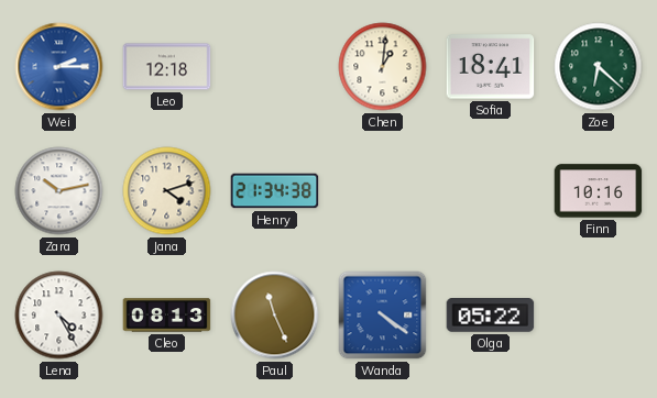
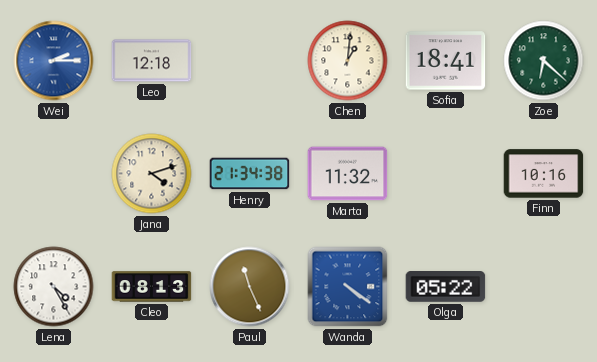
Zara: 10:13 -> none (59, 191)
Marta: none -> 11:32 (348, 174)
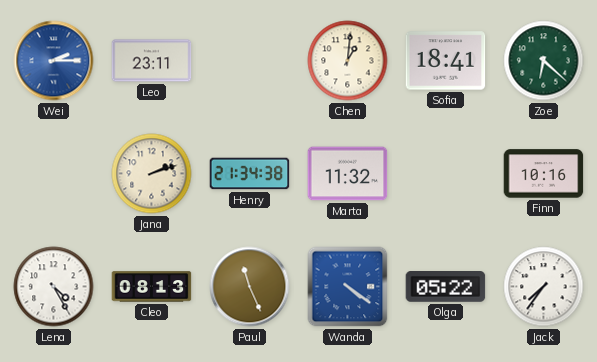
Leo: 12:18 -> 23:11 (152, 61)
Jana: 4:12 -> 2:12 (152, 174)
Jack: none -> 7:36 (544, 287)
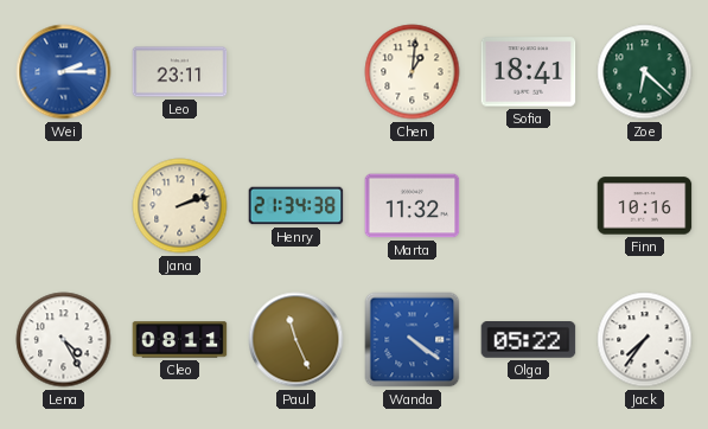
Cleo: 08:13 -> 08:11 (180, 340)
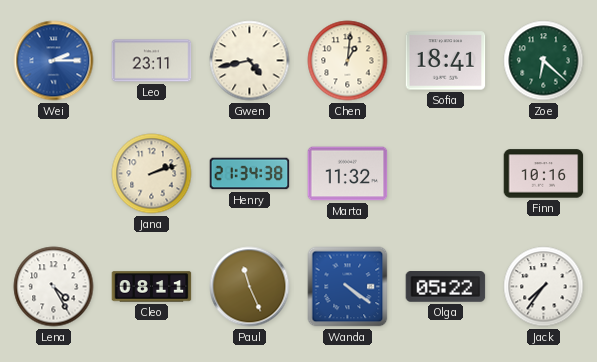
Gwen: none -> 4:43 (250, 61)
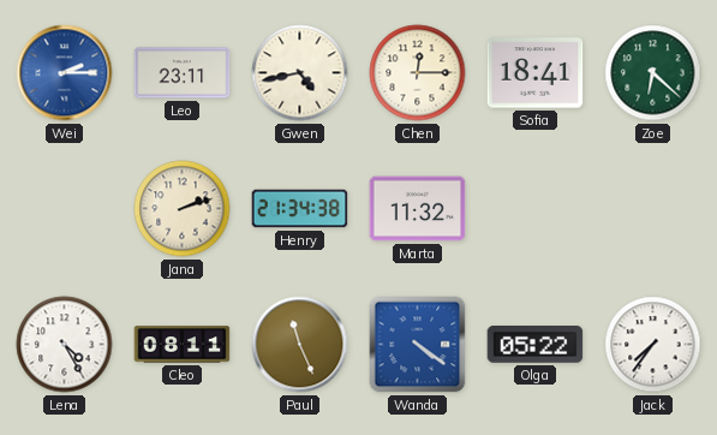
Chen: 1:01 -> 12:15 (418, 73)
Finn: 10:16 -> none (544, 174)
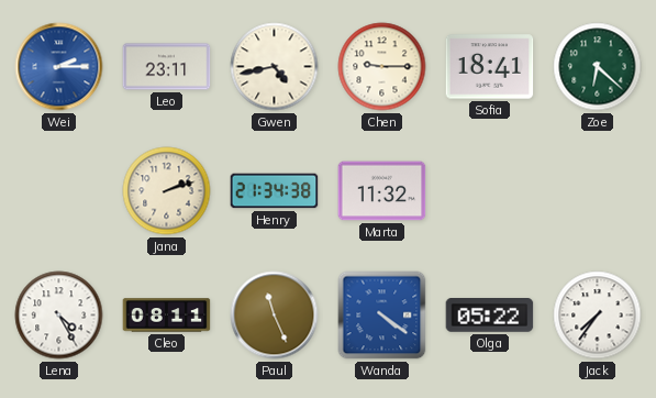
Chen: 12:15 -> 9:15 (382, 67)
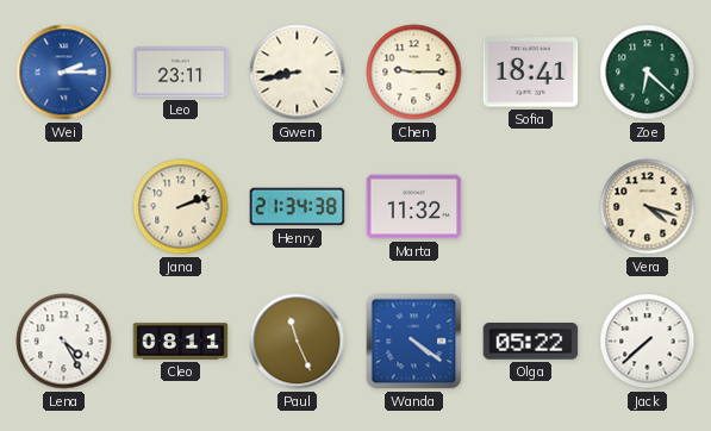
Gwen: 4:43 -> 8:43 (298, 73)
Vera: none -> 4:18 (648, 207)
Jack: 7:36 -> 7:38 (648, 342)
